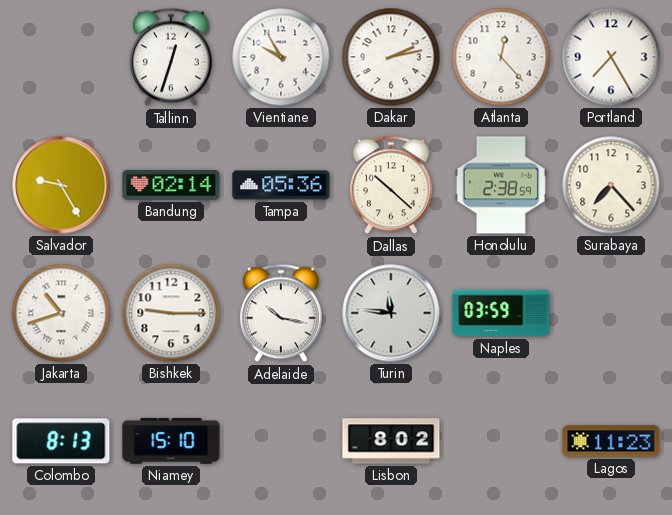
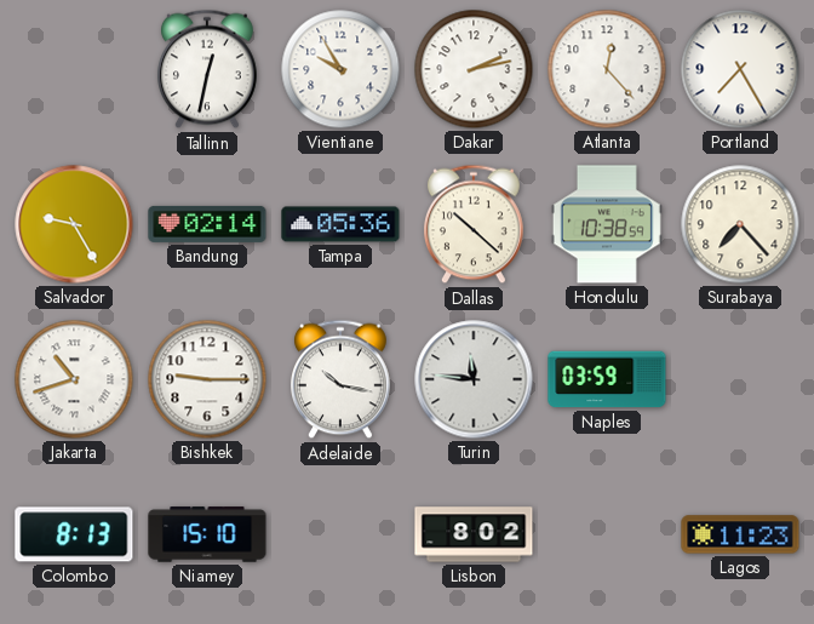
Tallinn: 12:33 -> 12:32 (207, 69)
Honolulu: 2:38 -> 10:38 (607, 224)
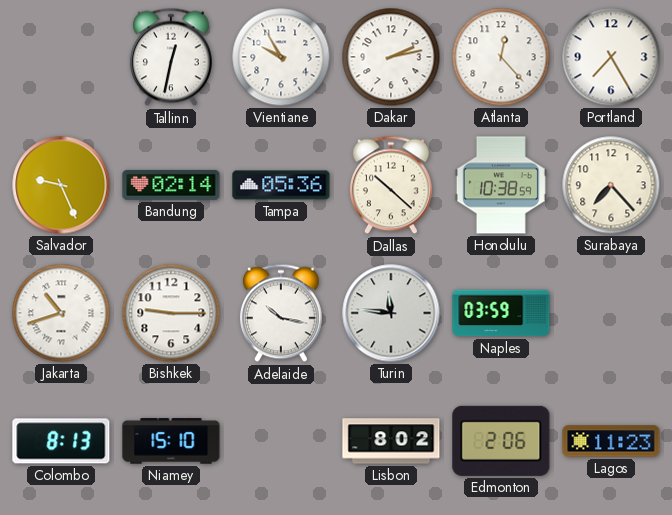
Salvador: 9:25 -> 9:26 (61, 185)
Edmonton: none -> 2:06 (501, 441)
